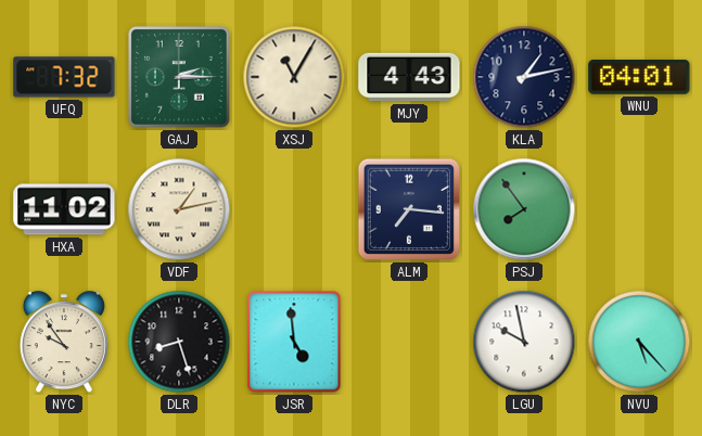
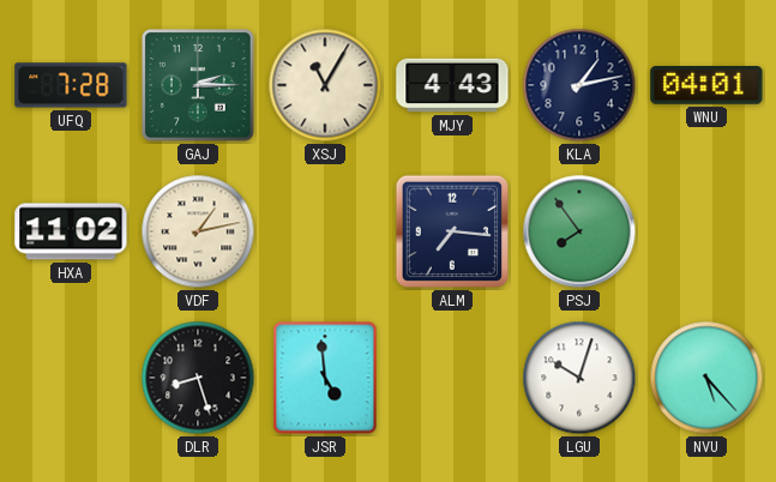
UFQ: 7:32 -> 7:28 (71, 85)
NYC: 9:54 -> none (64, 343)
LGU: 9:58 -> 10:03 (579, 378)
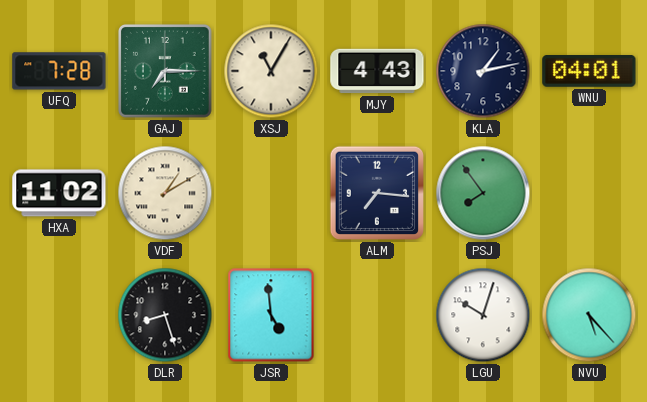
GAJ: 2:15 -> 7:15 (165, 71)
VDF: 1:13 -> 1:10 (165, 193)
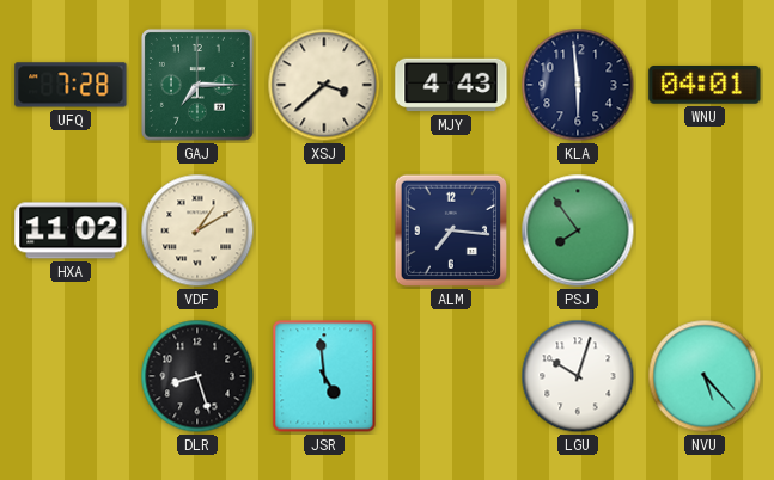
XSJ: 11:05 -> 3:38 (324, 85)
KLA: 1:13 -> 5:59 (578, 85)
